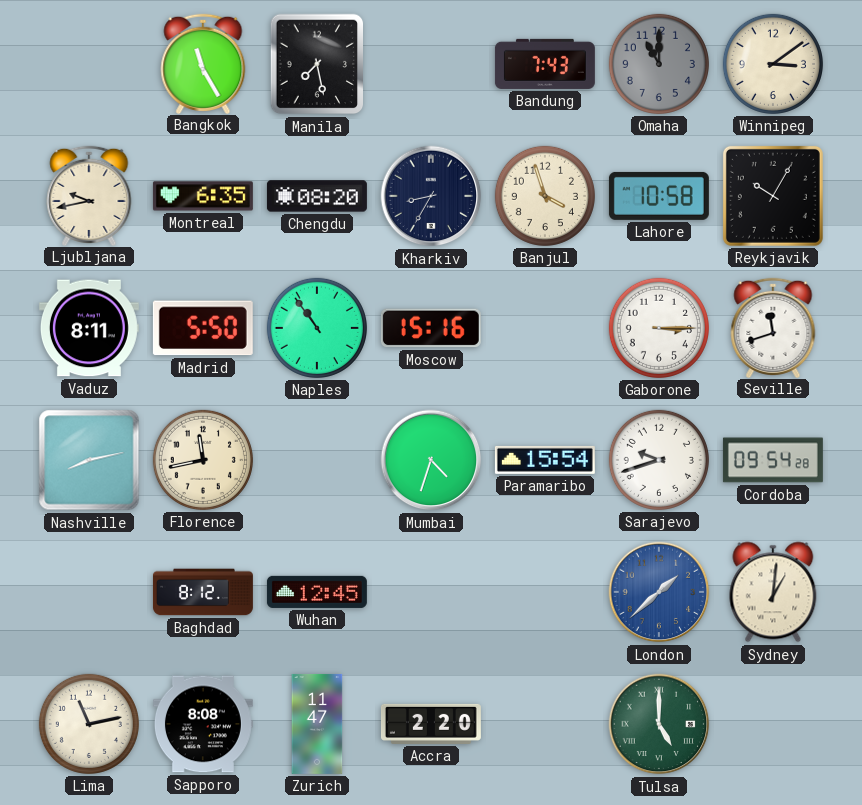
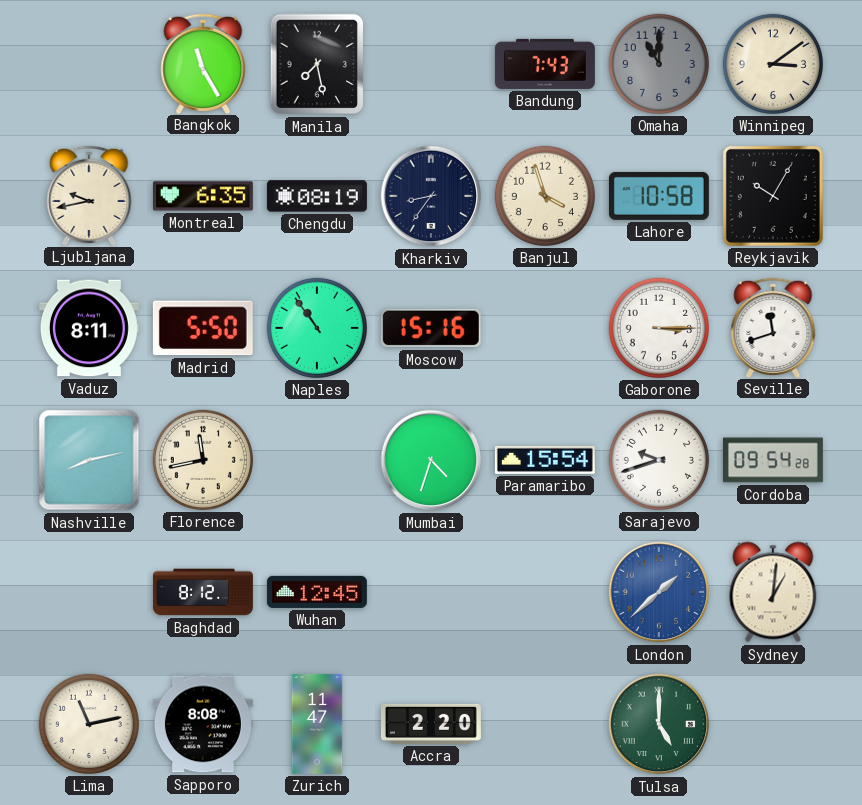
Chengdu: 08:20 -> 08:19 (317, 196)
Kharkiv: 8:35 -> 8:36 (431, 196)
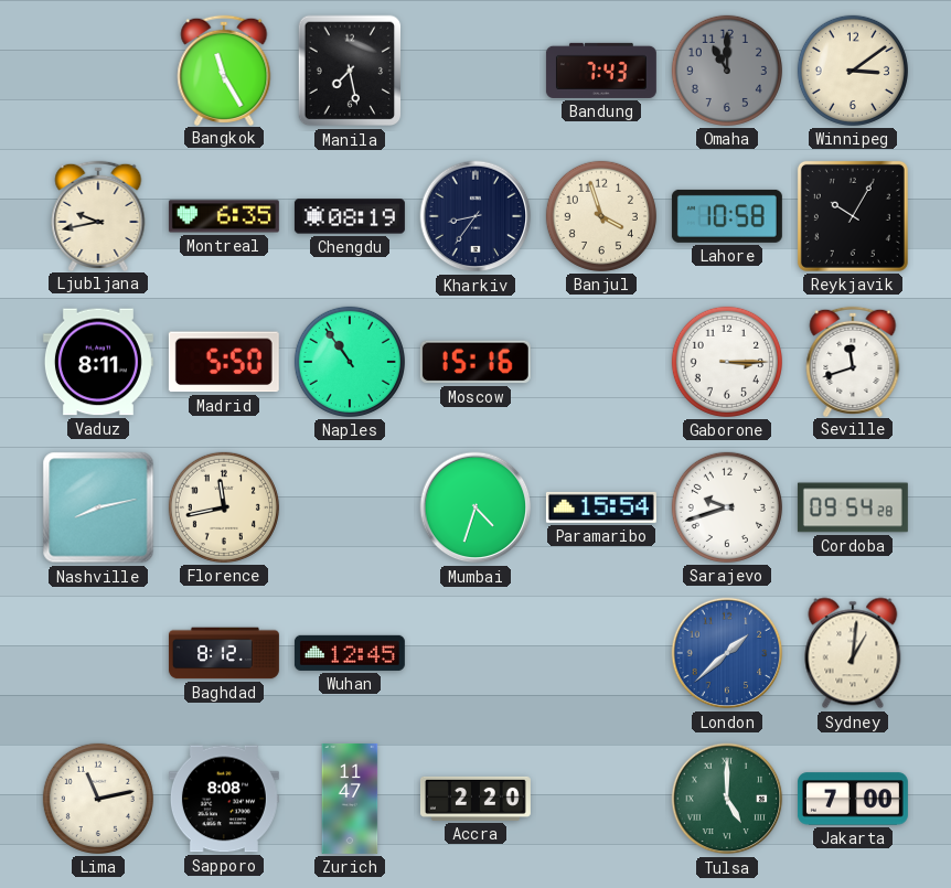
Jakarta: none -> 7:00 (853, 799)
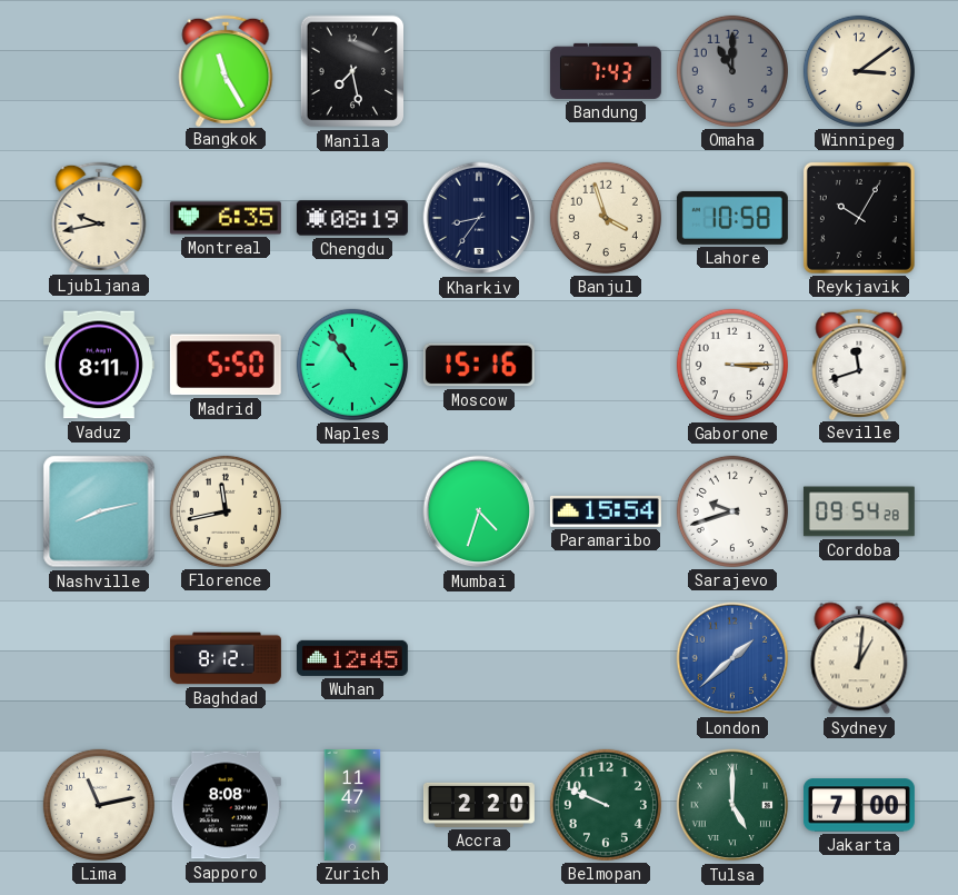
Belmopan: none -> 9:49 (606, 805)
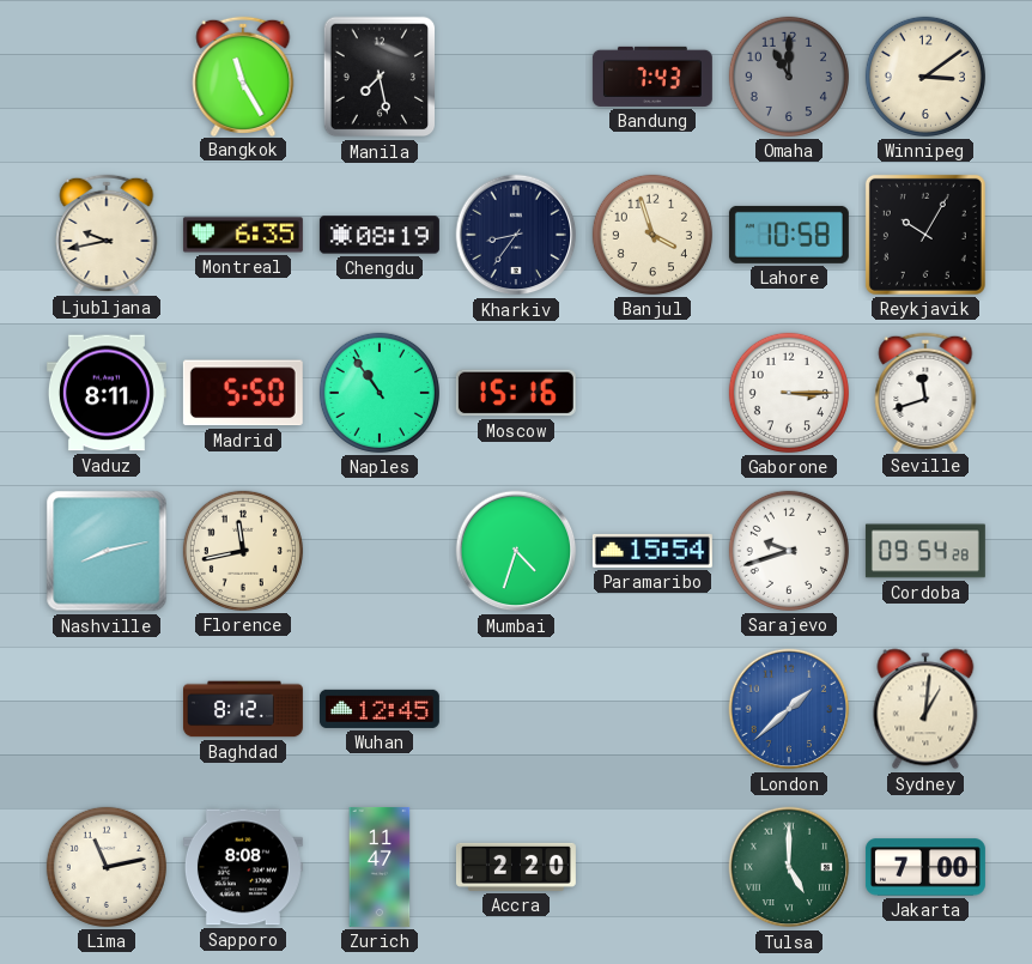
Belmopan: 9:49 -> none (606, 805)
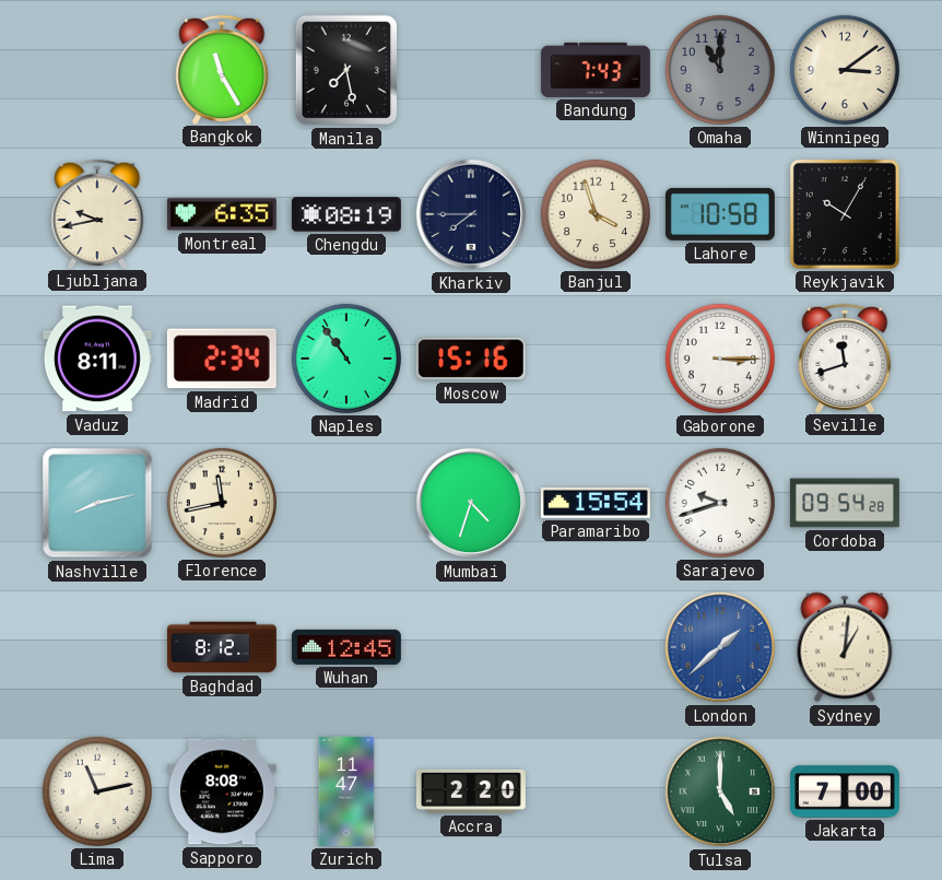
Kharkiv: 8:36 -> 7:45 (471, 214)
Madrid: 5:50 -> 2:34 (222, 359)
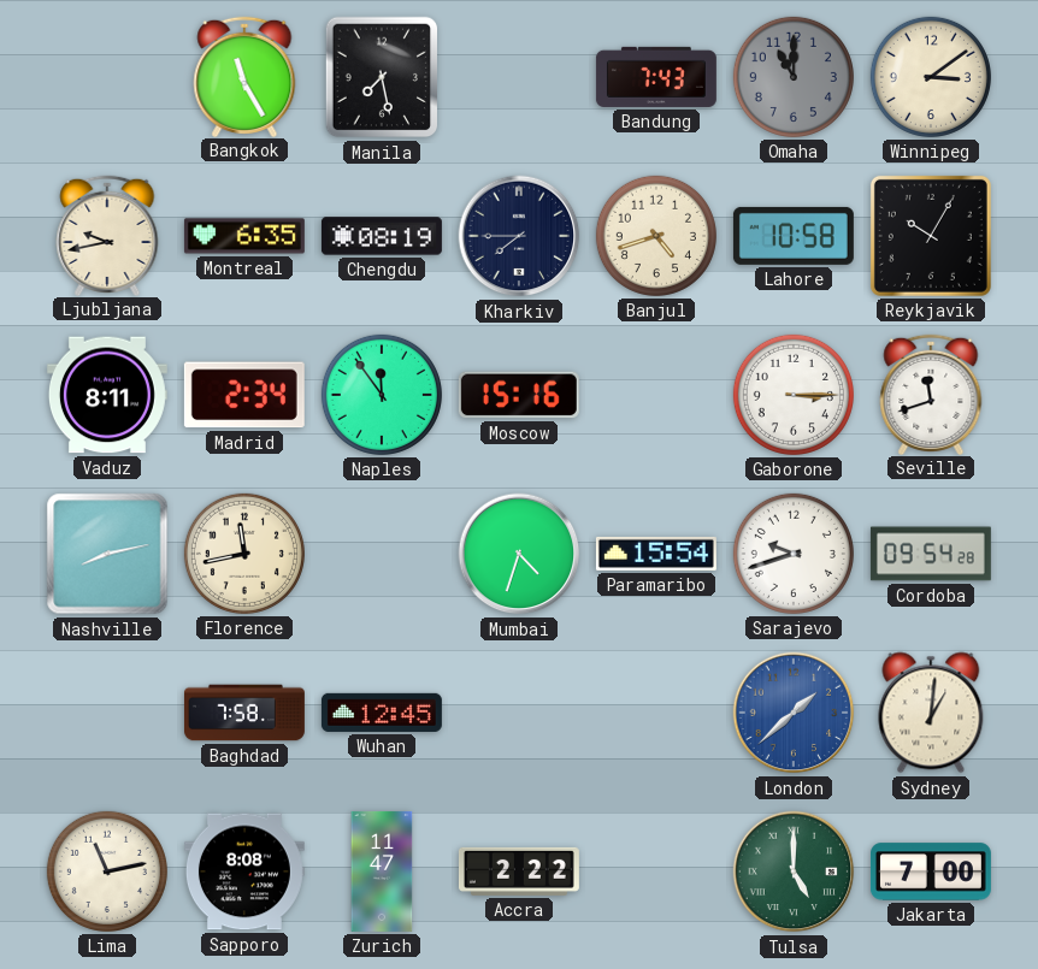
Banjul: 3:57 -> 4:42 (656, 236)
Naples: 10:54 -> 11:54 (382, 395)
Baghdad: 8:12 -> 7:58 (244, 713)
Accra: 2:20 -> 2:22 (519, 871)
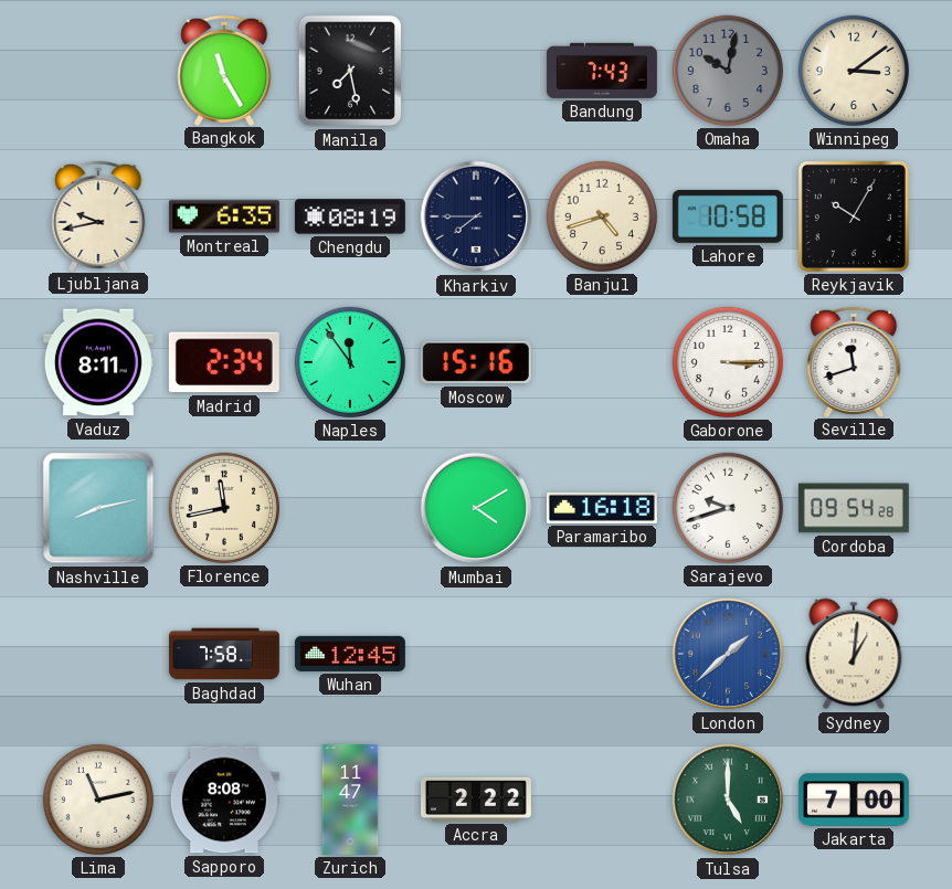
Omaha: 11:00 -> 10:02 (728, 71)
Mumbai: 4:33 -> 4:10 (476, 508)
Paramaribo: 15:54 -> 16:18 (602, 508)
